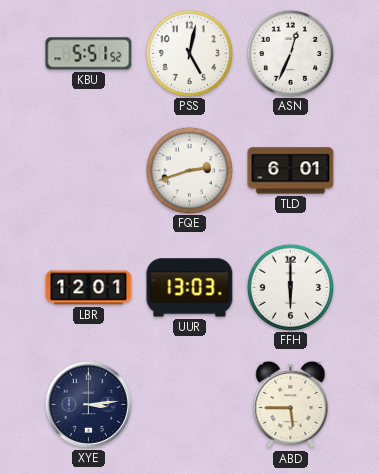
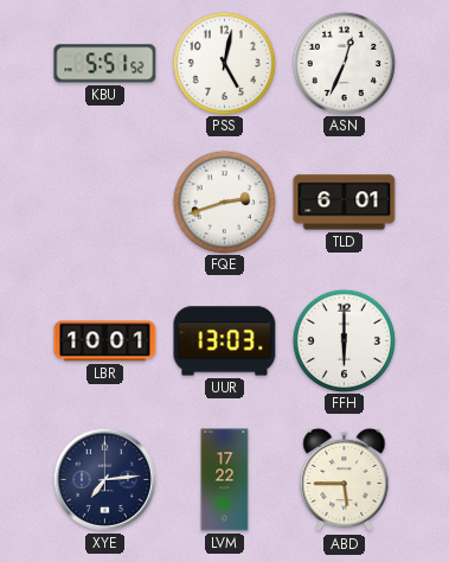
LBR: 12:01 -> 10:01 (105, 341)
XYE: 3:14 -> 7:14 (104, 479)
LVM: none -> 17:22 (225, 480)
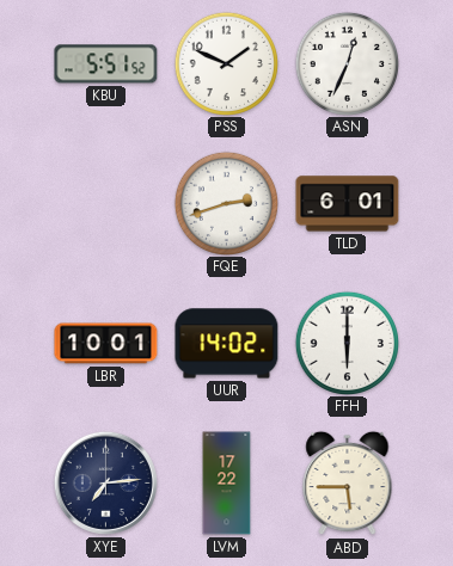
PSS: 5:02 -> 1:49 (226, 63)
UUR: 13:03 -> 14:02 (227, 344)
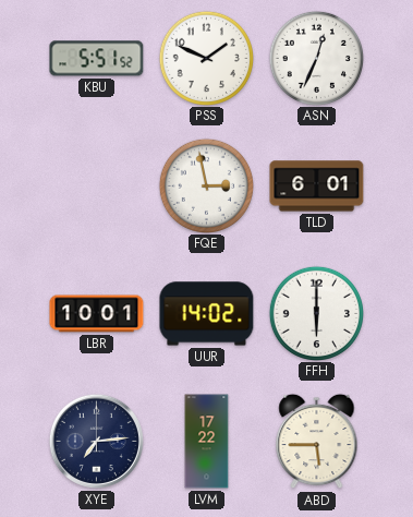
FQE: 2:42 -> 2:58 (206, 185)
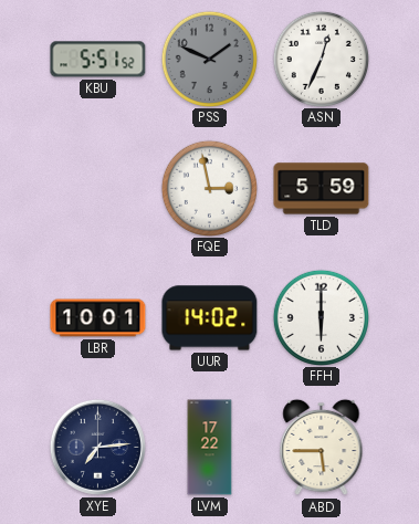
PSS dial: white -> grey (209, 59)
TLD: 6:01 -> 5:59 (322, 189)
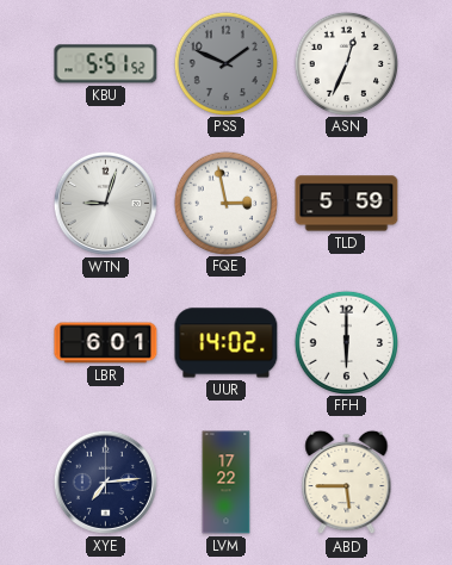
WTN: none -> 9:03 (105, 203)
LBR: 10:01 -> 6:01 (106, 343)
